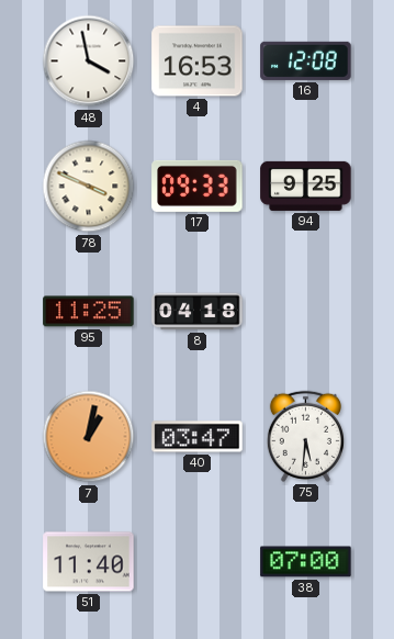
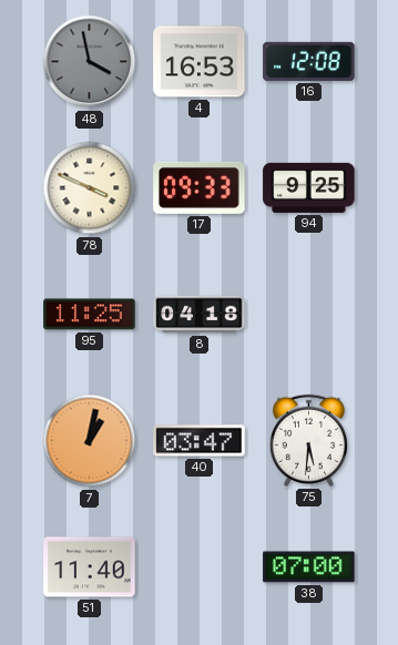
48 dial: white -> grey (90, 62)
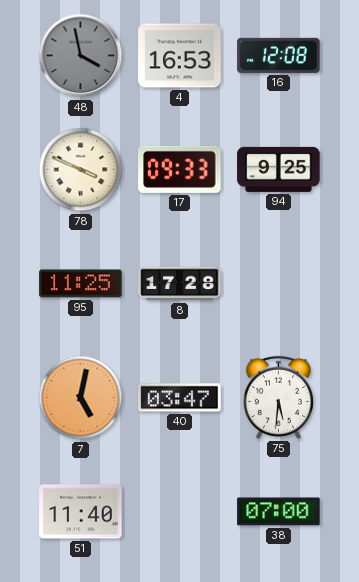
8: 04:18 -> 17:28 (180, 284)
7: 1:02 -> 5:02 (81, 398)
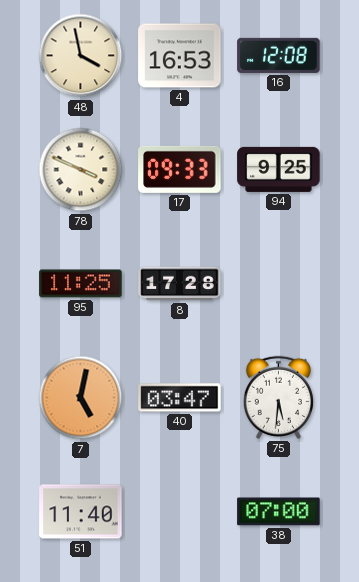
48 dial: grey -> cream (81, 56)
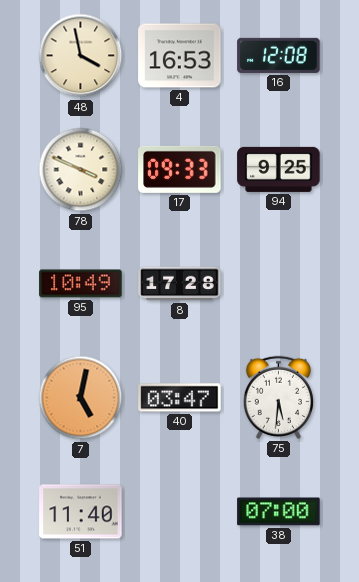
95: 11:25 -> 10:49 (81, 284)
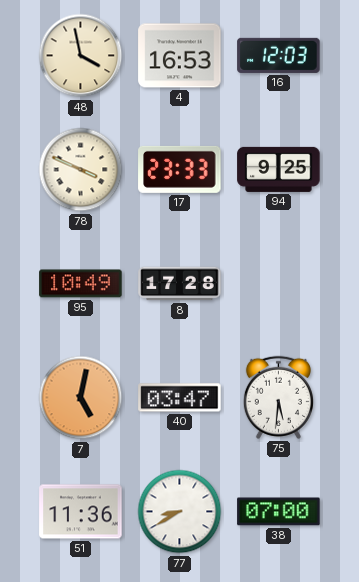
16: 12:08 -> 12:03 (279, 55)
17: 09:33 -> 23:33 (180, 169)
51: 11:40 -> 11:36 (81, 512)
77: none -> 8:40 (180, 512)
